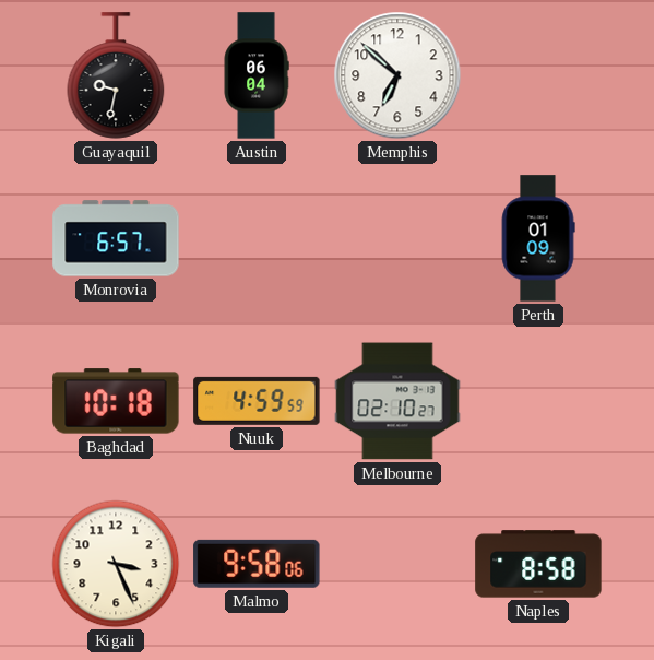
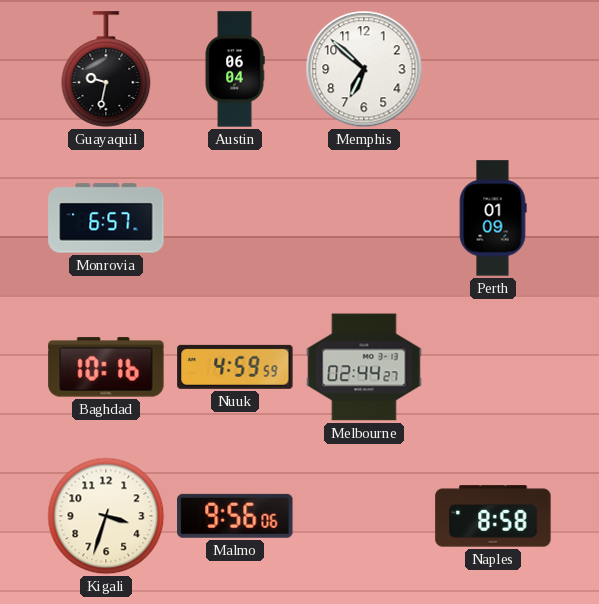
Baghdad: 10:18 -> 10:16 (106, 367)
Melbourne: 02:10 -> 02:44 (364, 367)
Kigali: 3:26 -> 3:33 (106, 516)
Malmo: 9:58 -> 9:56 (235, 516)
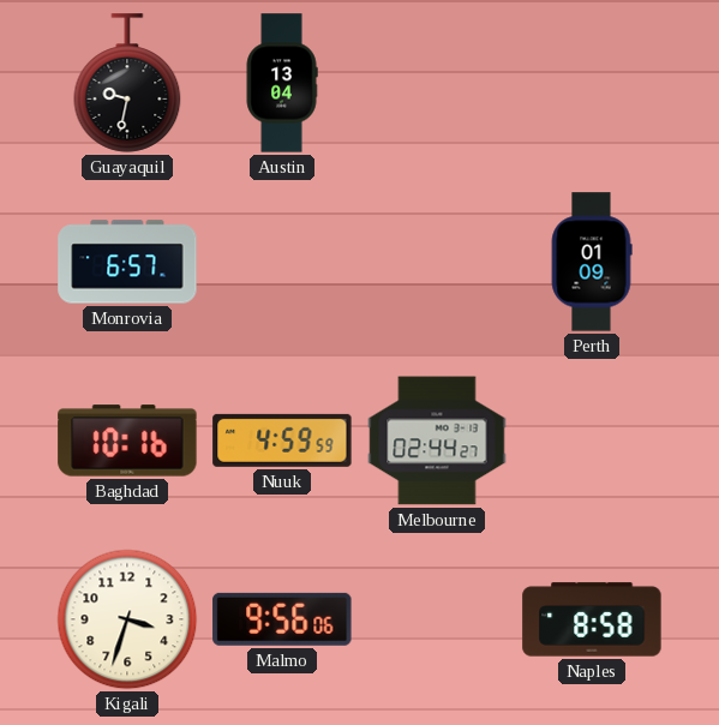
Austin: 06:04 -> 13:04 (282, 83)
Memphis: 6:52 -> none (364, 69)
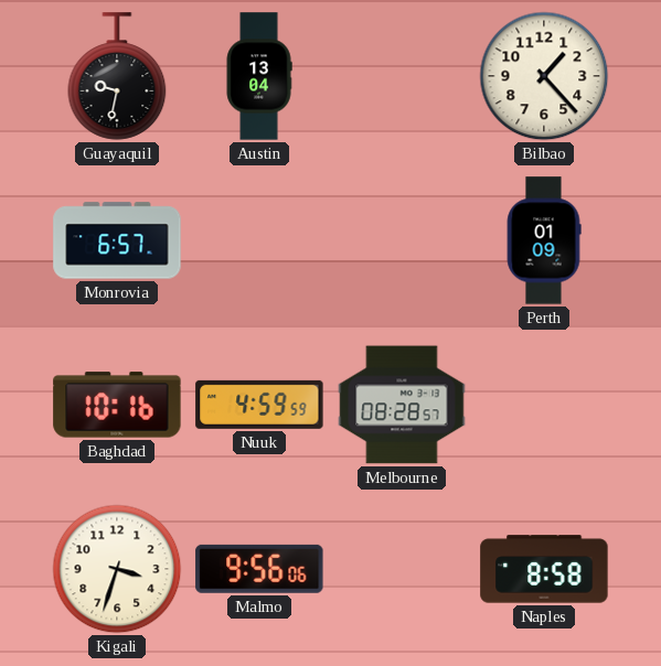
Bilbao: none -> 1:23 (544, 76)
Melbourne: 02:44 -> 08:28 (402, 405)
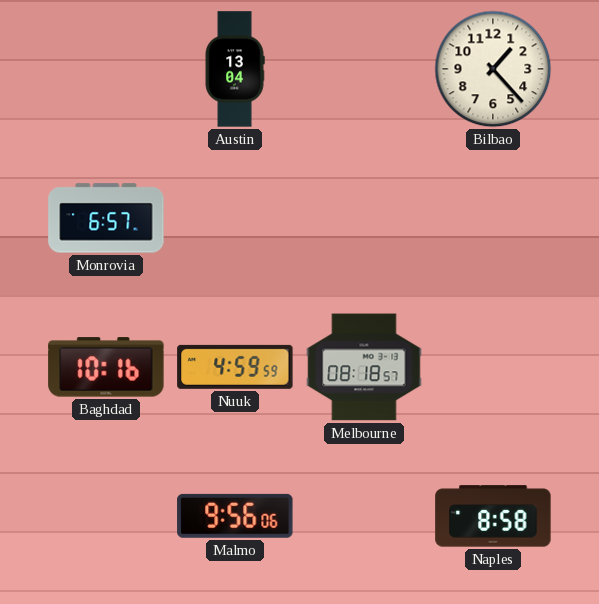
Guayaquil: 9:32 -> none (117, 76)
Perth: 01:09 -> none (544, 240)
Melbourne: 08:28 -> 08:18 (364, 367)
Kigali: 3:33 -> none (117, 569)
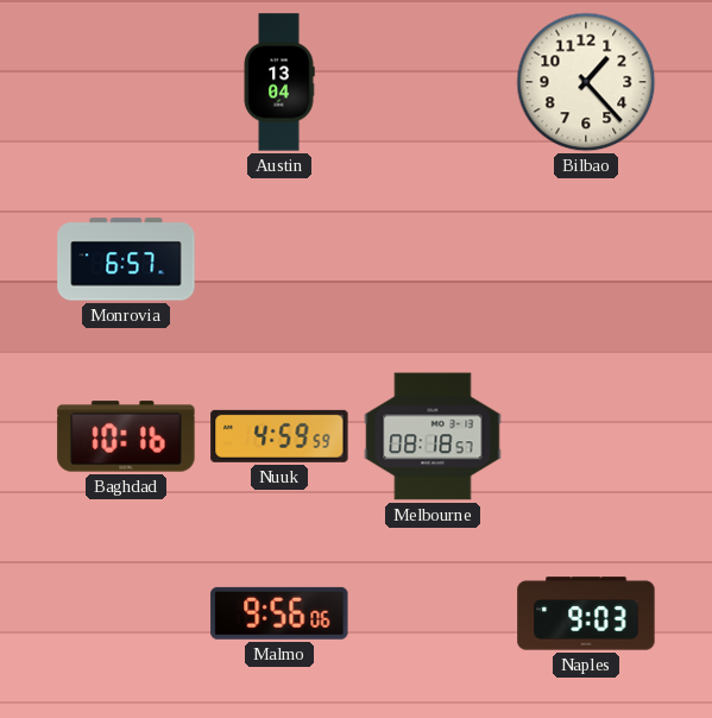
Naples: 8:58 -> 9:03 (586, 613)
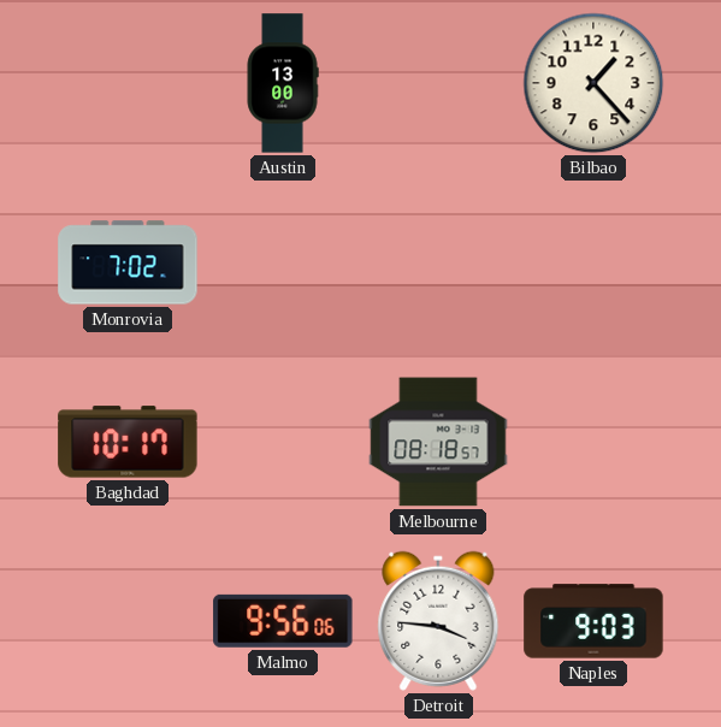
Austin: 13:04 -> 13:00 (283, 83)
Monrovia: 6:57 -> 7:02 (128, 262)
Baghdad: 10:16 -> 10:17 (128, 442)
Nuuk: 4:59 -> none (279, 436)
Detroit: none -> 3:46 (438, 621)
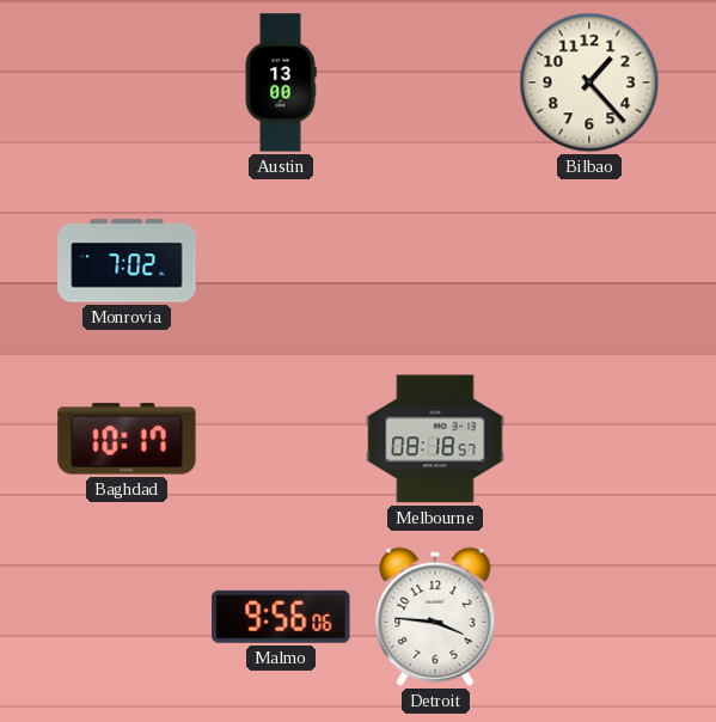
Naples: 9:03 -> none (593, 621)
